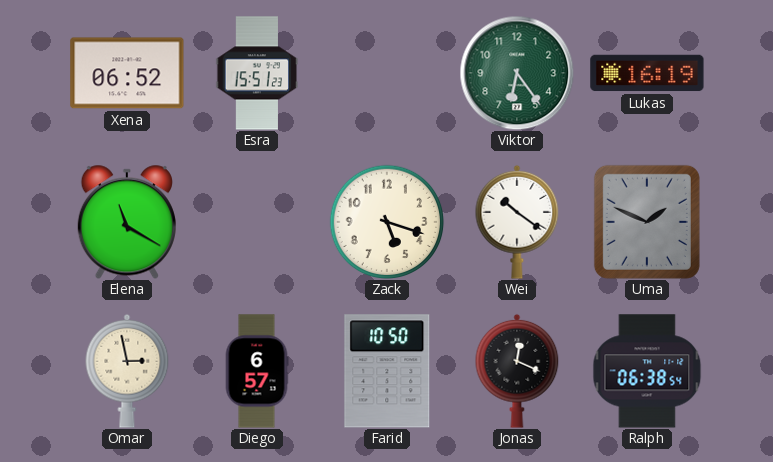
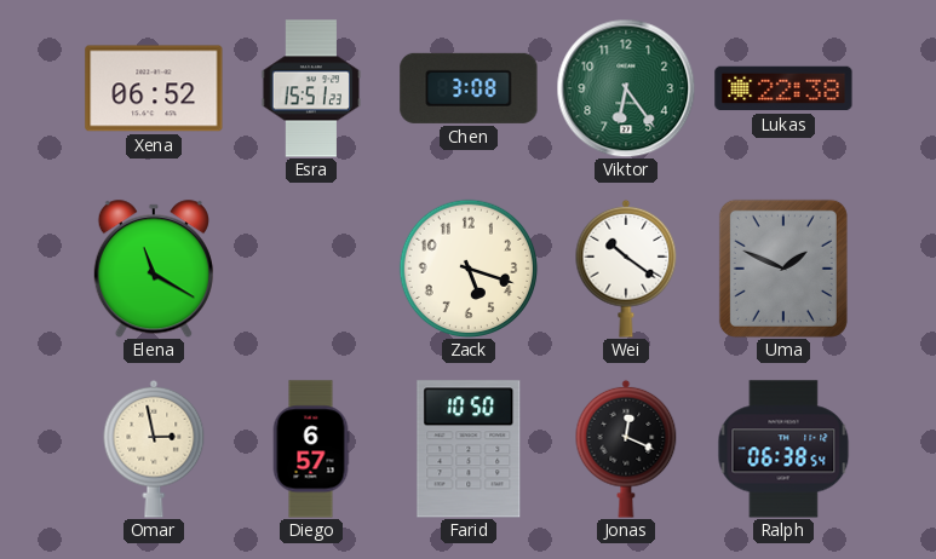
Chen: none -> 3:08 (469, 88)
Lukas: 16:19 -> 22:38 (783, 88)
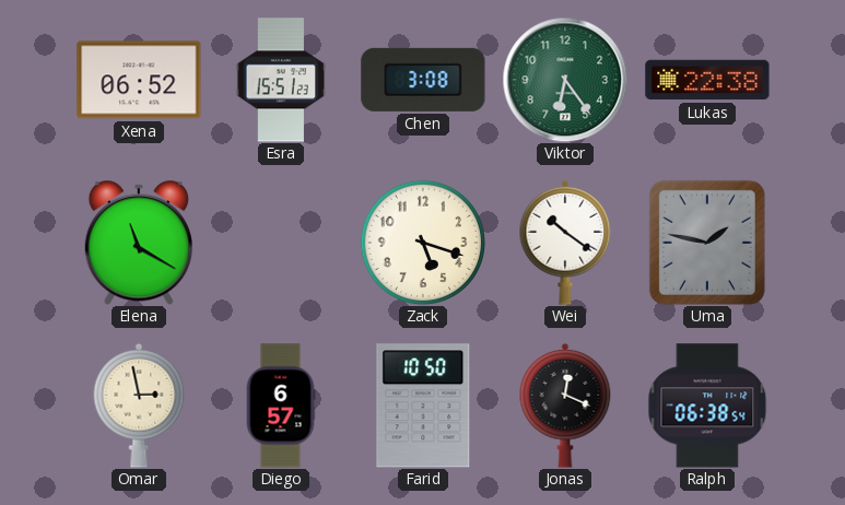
Uma: 1:49 -> 1:47 (707, 243)
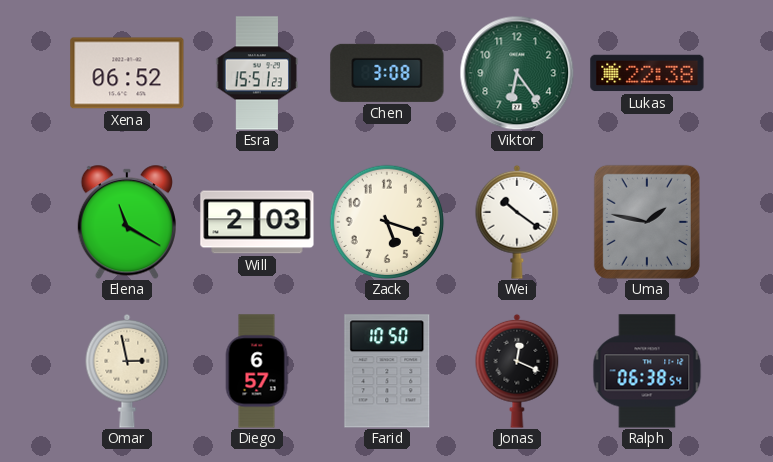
Will: none -> 2:03 (257, 222)
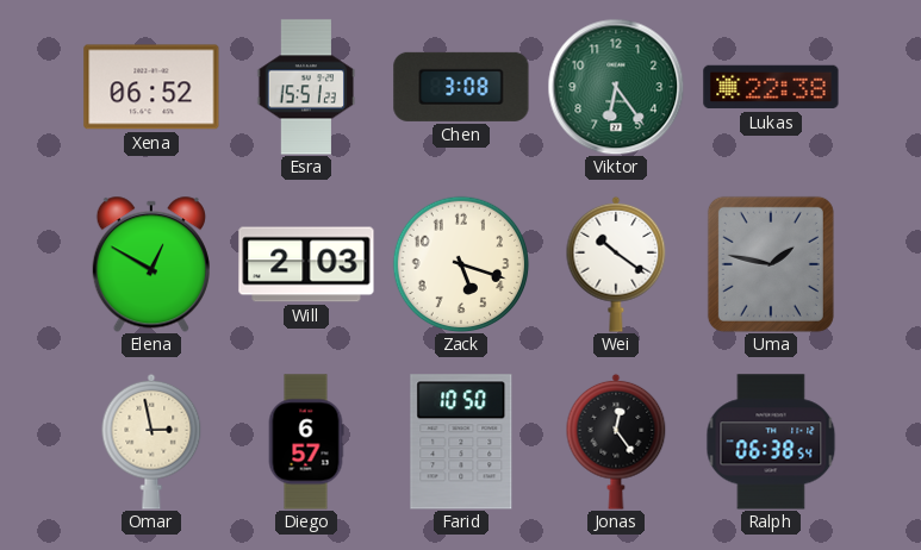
Elena: 11:20 -> 12:50 (151, 264)
Jonas: 12:19 -> 12:24 (616, 442)
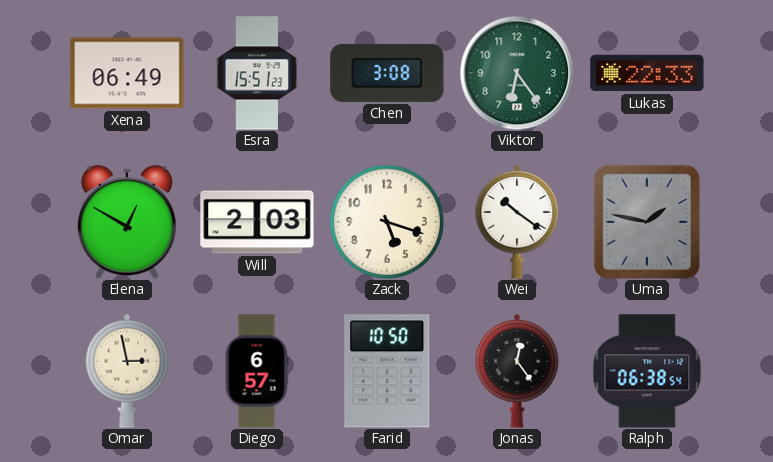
Xena: 06:52 -> 06:49 (127, 73)
Lukas: 22:38 -> 22:33 (647, 73)
